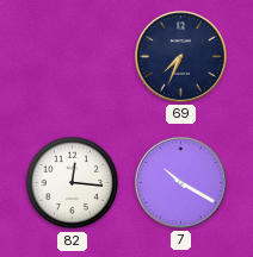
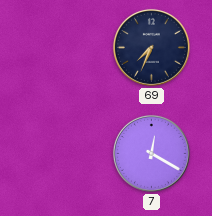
82: 12:16 -> none (73, 183)
7: 10:20 -> 12:20 (151, 153)
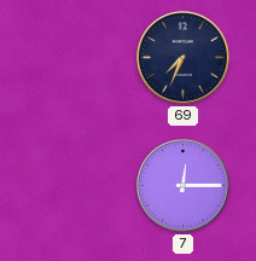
7: 12:20 -> 12:15 (182, 185)
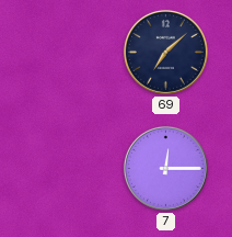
69: 7:34 -> 7:08 (165, 52)
